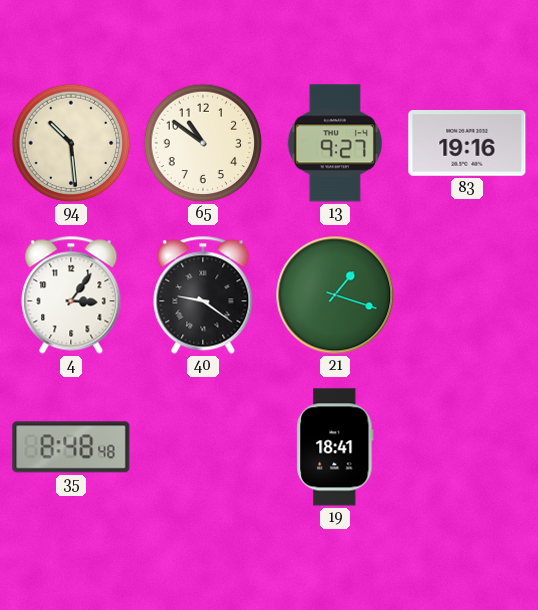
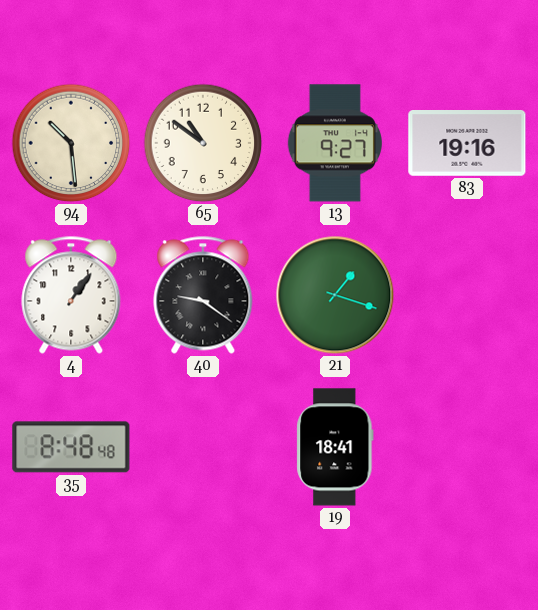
4: 3:06 -> 1:06 (71, 295)
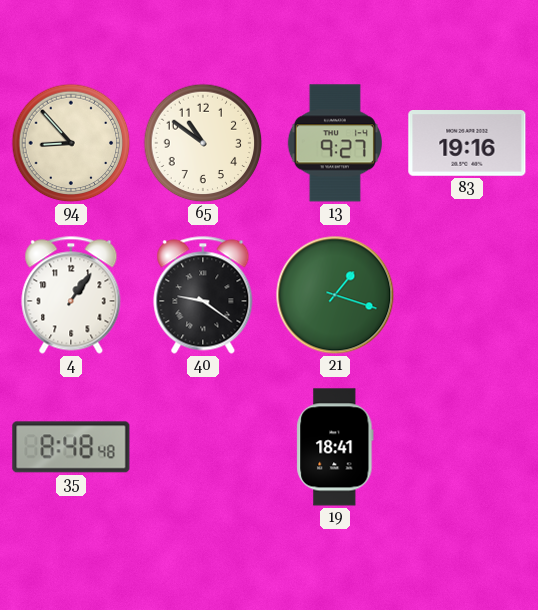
94: 10:29 -> 8:53 (71, 143)
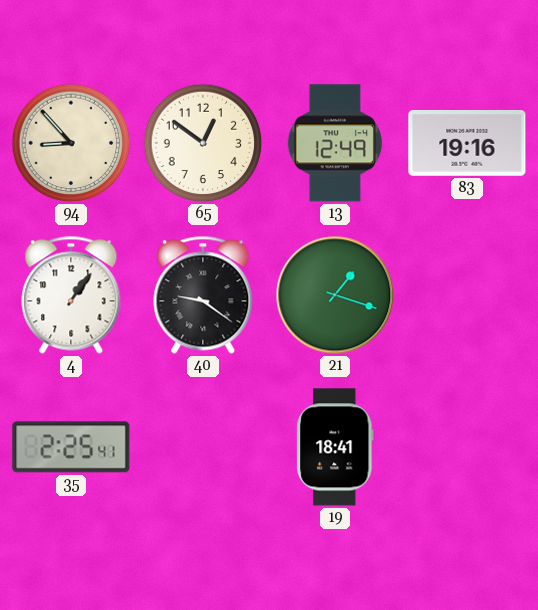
65: 10:51 -> 12:51 (203, 143)
13: 9:27 -> 12:49 (335, 143)
35: 8:48 -> 2:25 (71, 447)
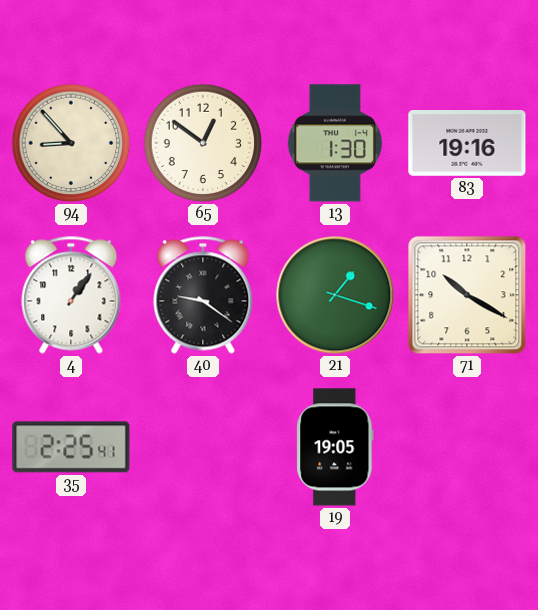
13: 12:49 -> 1:30 (335, 143)
71: none -> 10:20 (467, 295)
19: 18:41 -> 19:05 (335, 447)
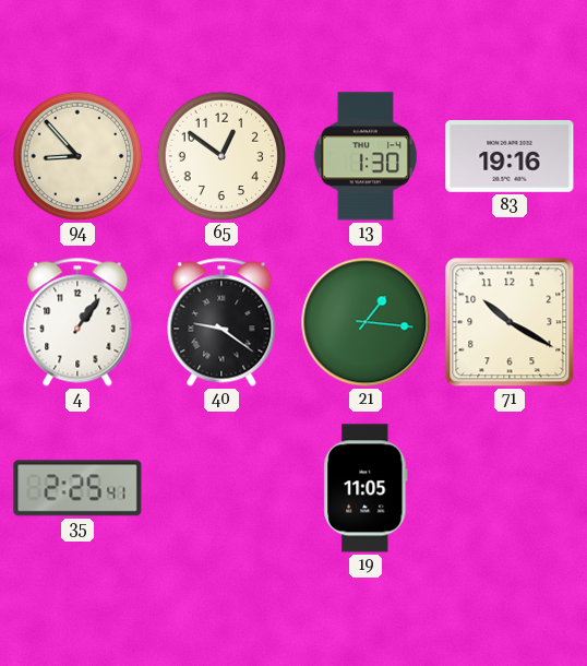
21: 1:18 -> 1:16 (366, 322)
19: 19:05 -> 11:05 (366, 488)
